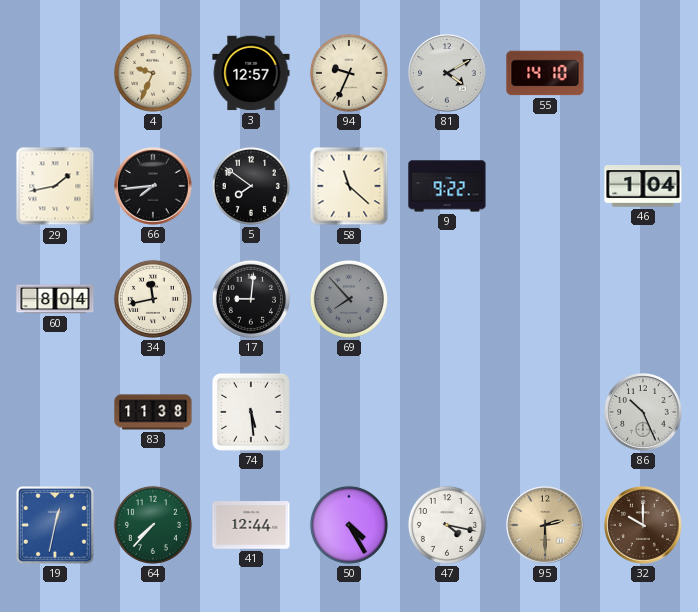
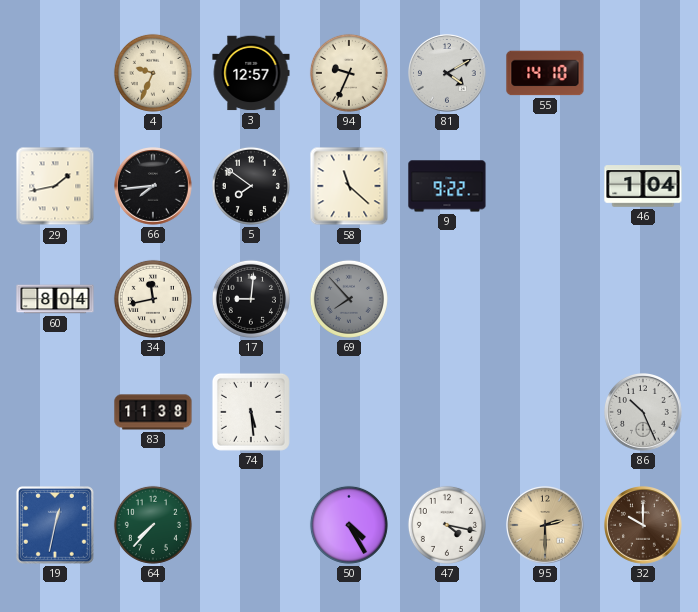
41: 12:44 -> none (251, 525)
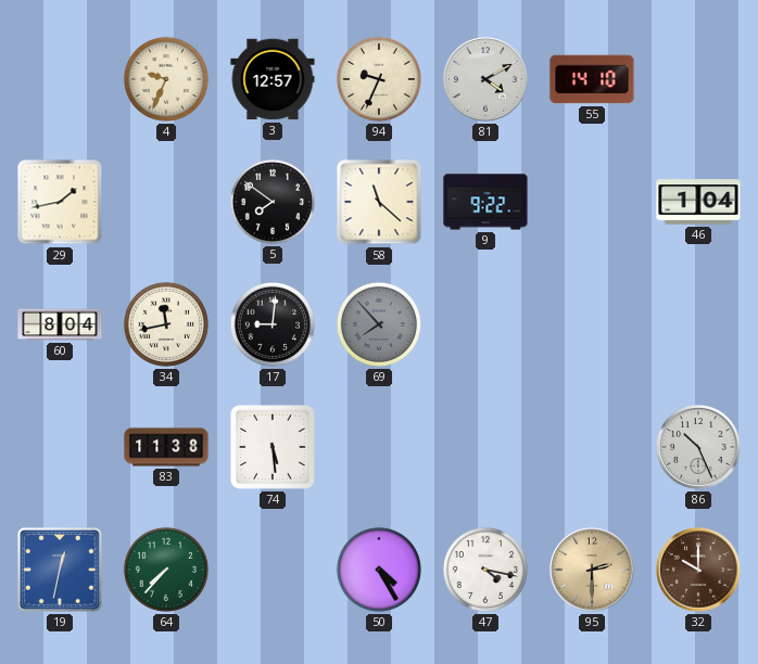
66: 7:44 -> none (153, 186)
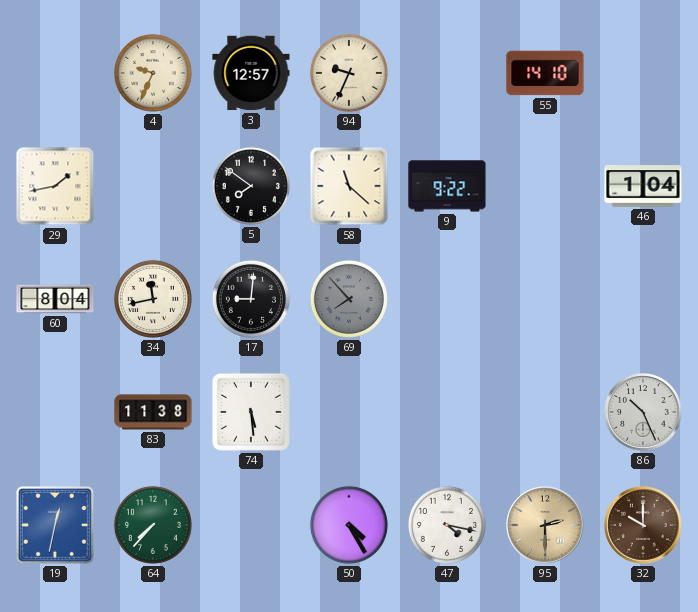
81: 4:10 -> none (485, 79)
